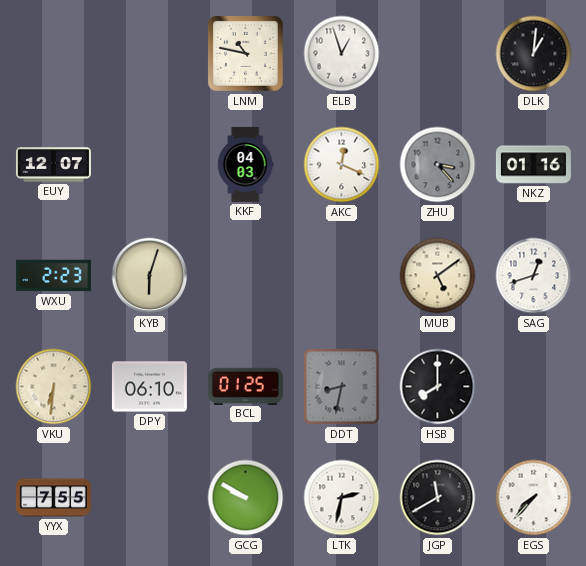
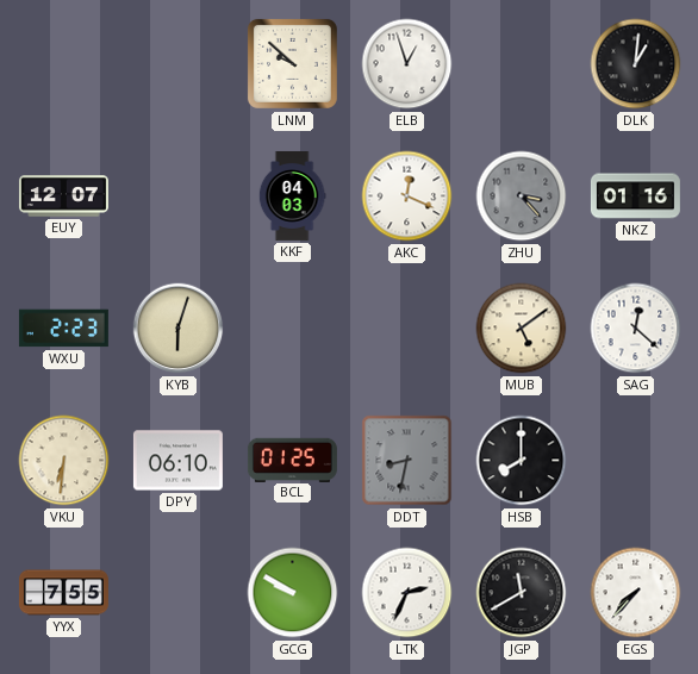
LNM: 10:47 -> 9:52 (292, 63)
SAG: 12:42 -> 12:22 (636, 329)
LTK: 2:32 -> 2:34 (407, 593)
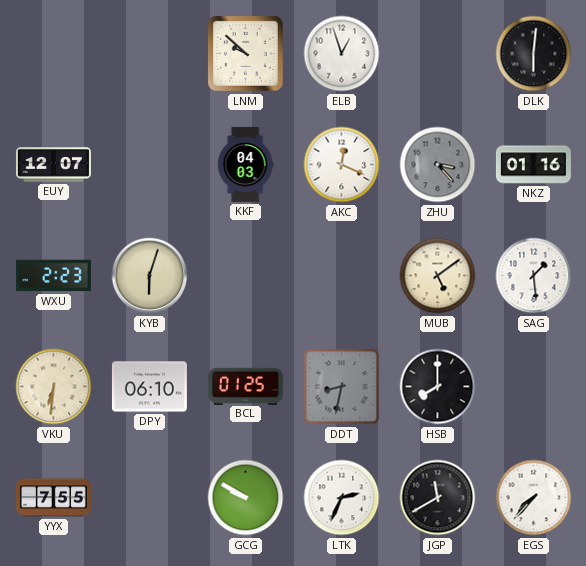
DLK: 1:01 -> 6:01 (534, 54)
SAG: 12:22 -> 1:29 (534, 276)
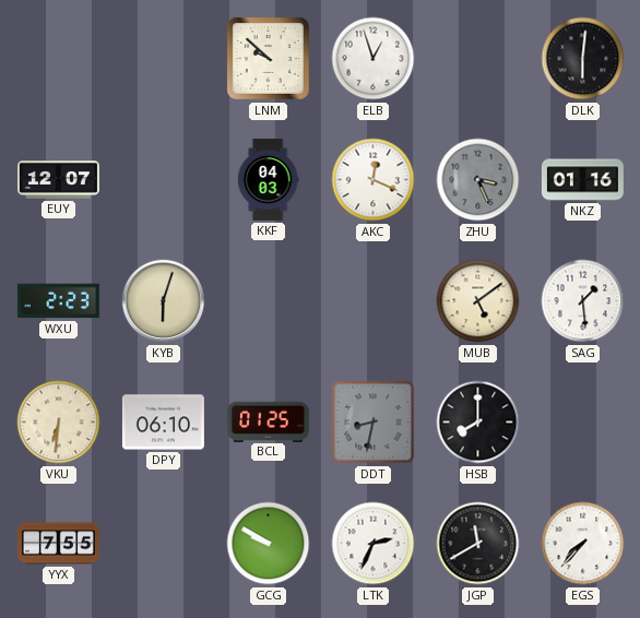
ZHU: 3:23 -> 3:26 (478, 180)
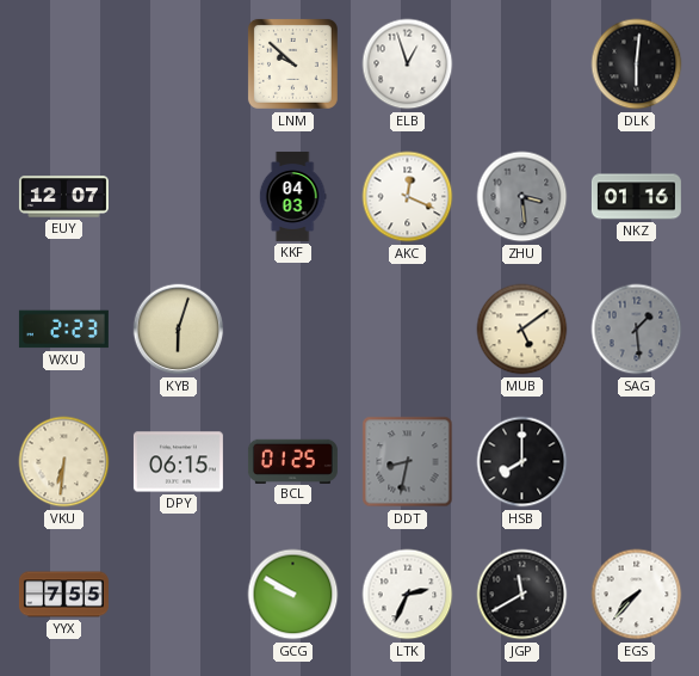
ZHU: 3:26 -> 3:29 (522, 197)
SAG dial: white -> grey (637, 330)
DPY: 06:10 -> 06:15 (178, 462)
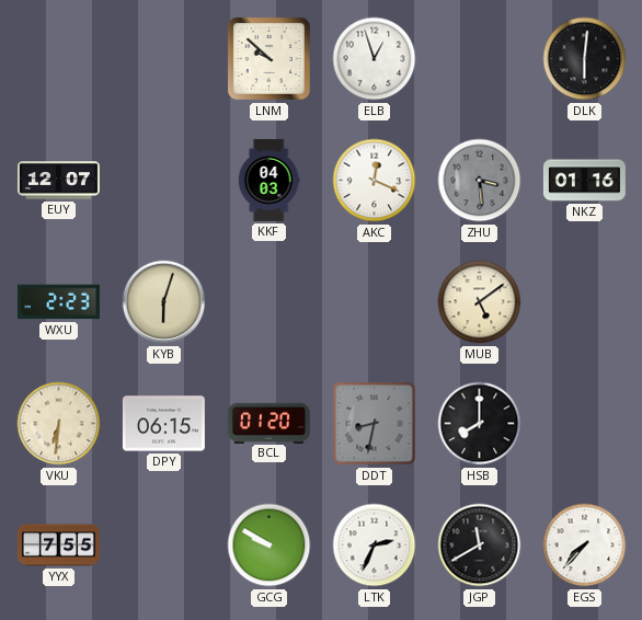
SAG: 1:29 -> none (637, 330)
BCL: 01:25 -> 01:20 (268, 423)
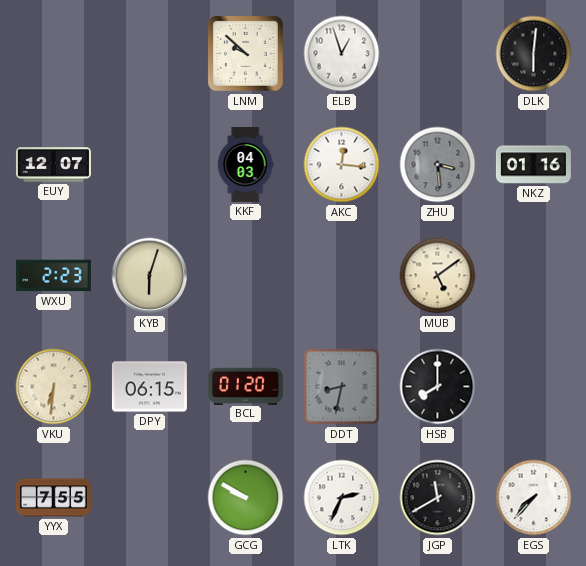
AKC: 12:19 -> 12:16 (342, 165)
